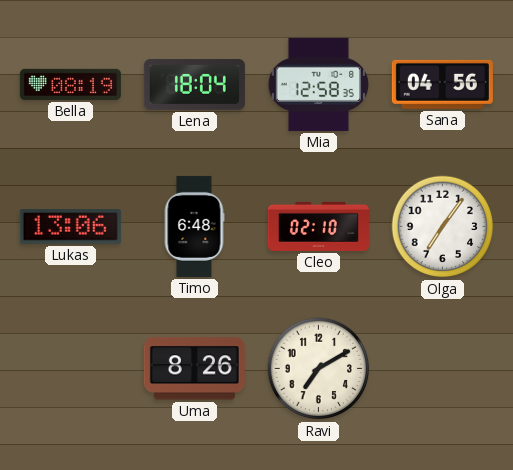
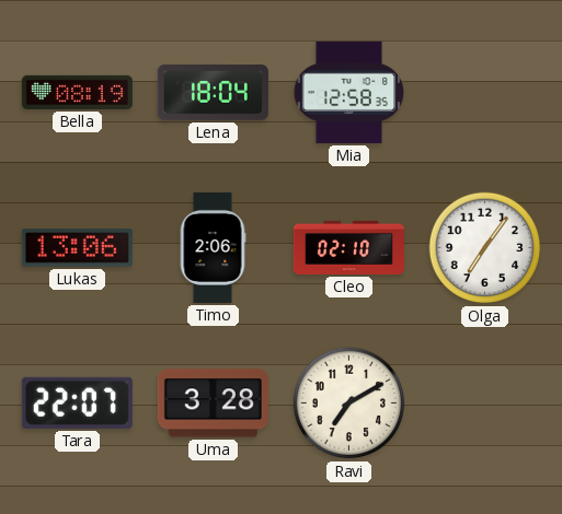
Sana: 04:56 -> none (442, 84)
Timo: 6:48 -> 2:06 (213, 247)
Tara: none -> 22:07 (77, 402)
Uma: 8:26 -> 3:28 (213, 404)
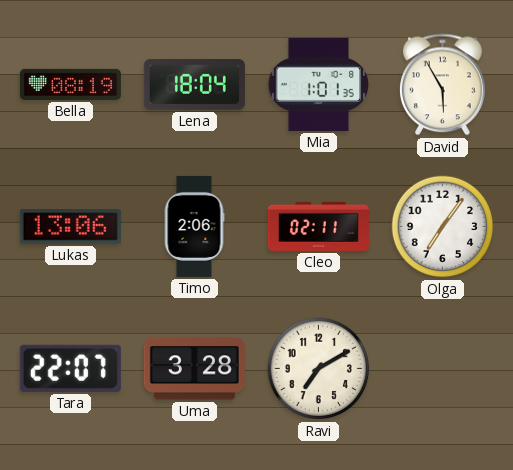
Mia: 12:58 -> 1:01 (319, 84)
David: none -> 5:55 (443, 85)
Cleo: 02:10 -> 02:11 (318, 226)
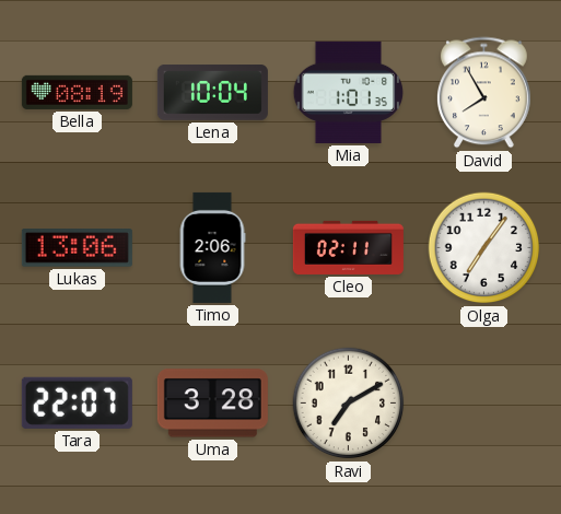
Lena: 18:04 -> 10:04 (212, 93)
David: 5:55 -> 7:55 (484, 93)
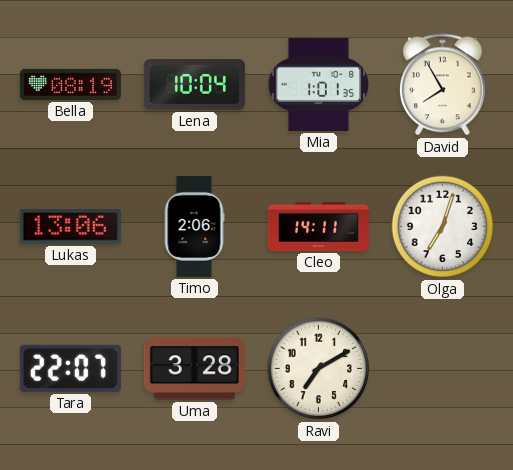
Cleo: 02:11 -> 14:11 (318, 226)
Olga: 7:06 -> 7:03 (443, 227)
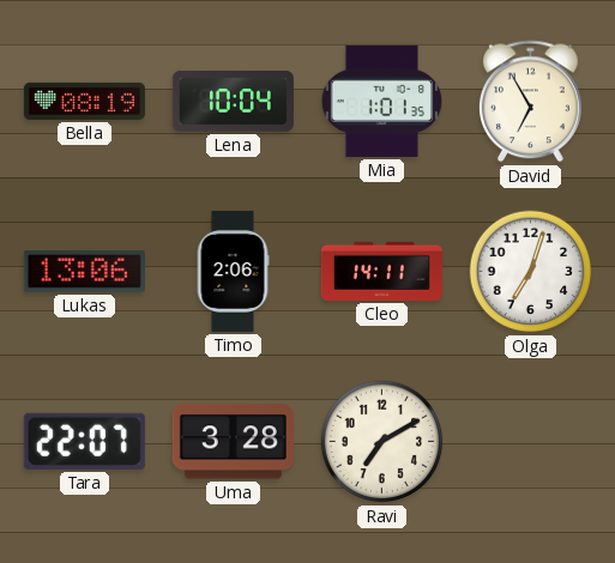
David: 7:55 -> 6:55 (531, 102)
